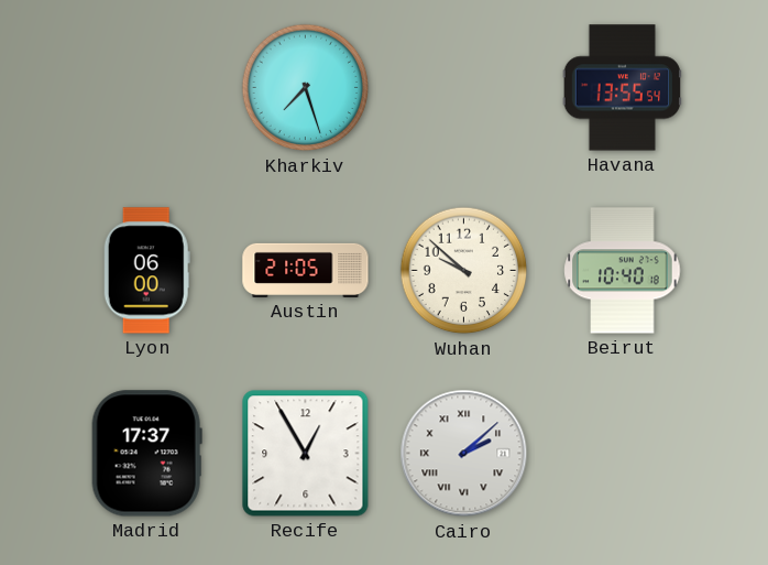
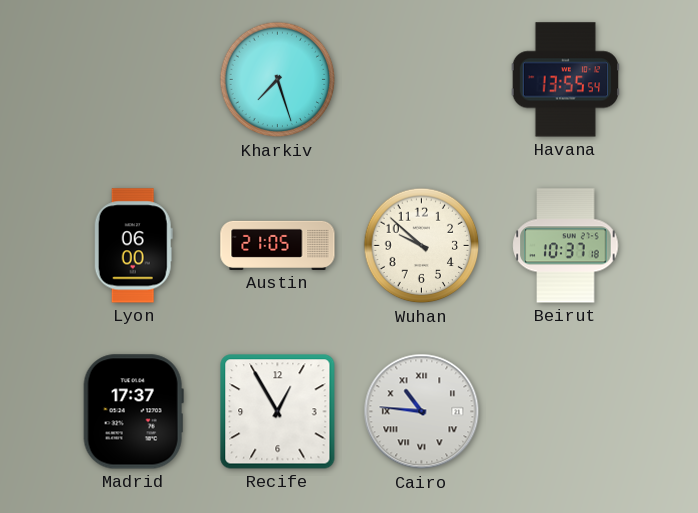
Beirut: 10:40 -> 10:37 (566, 246)
Cairo: 2:08 -> 10:46 (422, 412)
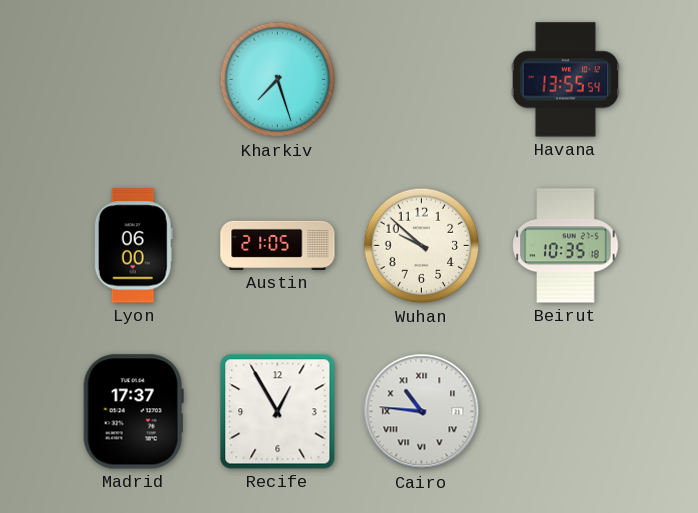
Beirut: 10:37 -> 10:35 (566, 246)
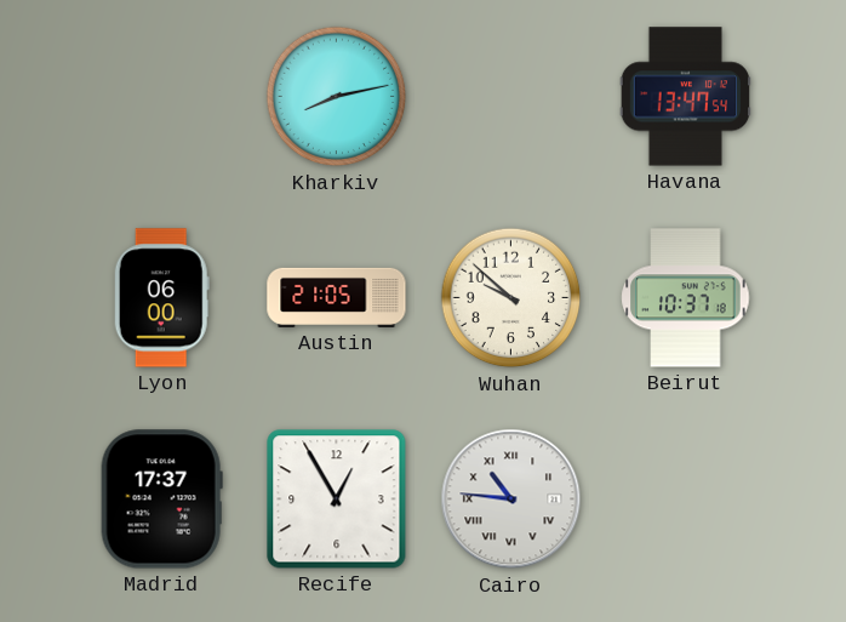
Kharkiv: 7:27 -> 8:13 (337, 97)
Havana: 13:55 -> 13:47 (685, 97)
Beirut: 10:35 -> 10:37 (686, 298)
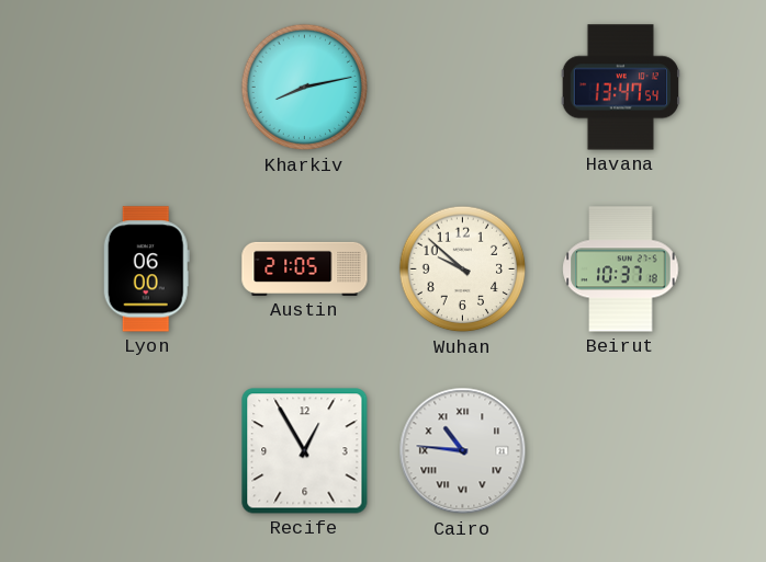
Madrid: 17:37 -> none (161, 500)
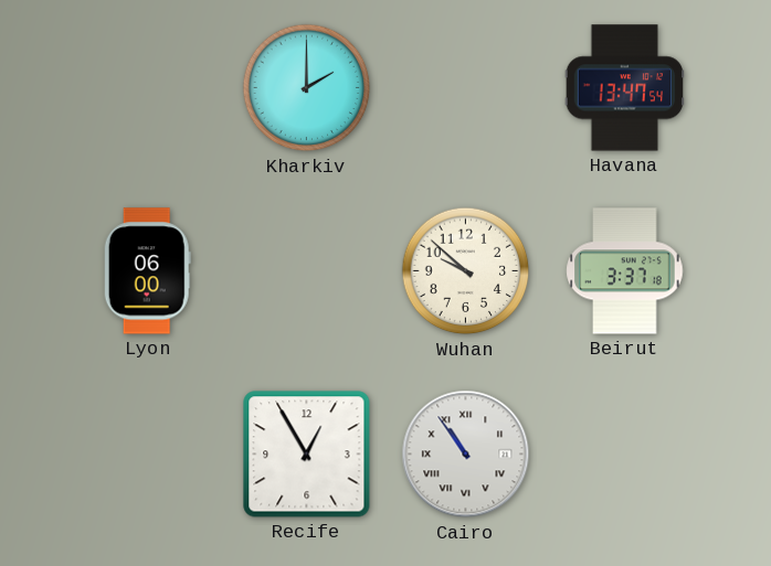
Kharkiv: 8:13 -> 2:00 (307, 88)
Austin: 21:05 -> none (305, 268)
Beirut: 10:37 -> 3:37 (625, 271)
Cairo: 10:46 -> 10:54 (466, 455)
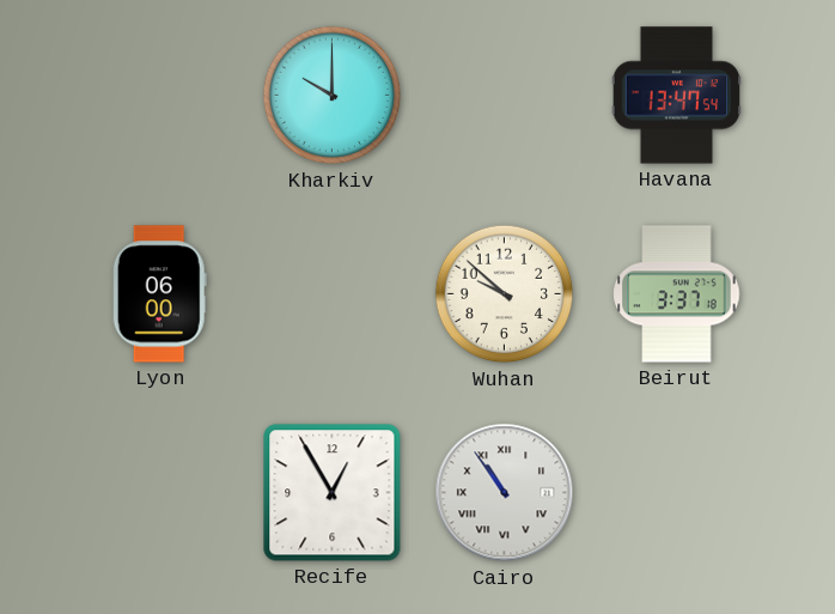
Kharkiv: 2:00 -> 10:00 (333, 96)
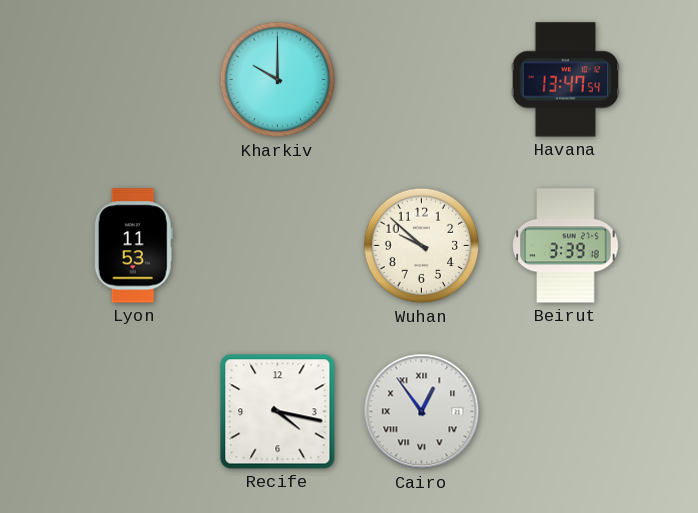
Lyon: 06:00 -> 11:53 (133, 246)
Beirut: 3:37 -> 3:39 (566, 246)
Recife: 12:55 -> 4:17 (278, 412)
Cairo: 10:54 -> 12:54 (422, 412)
